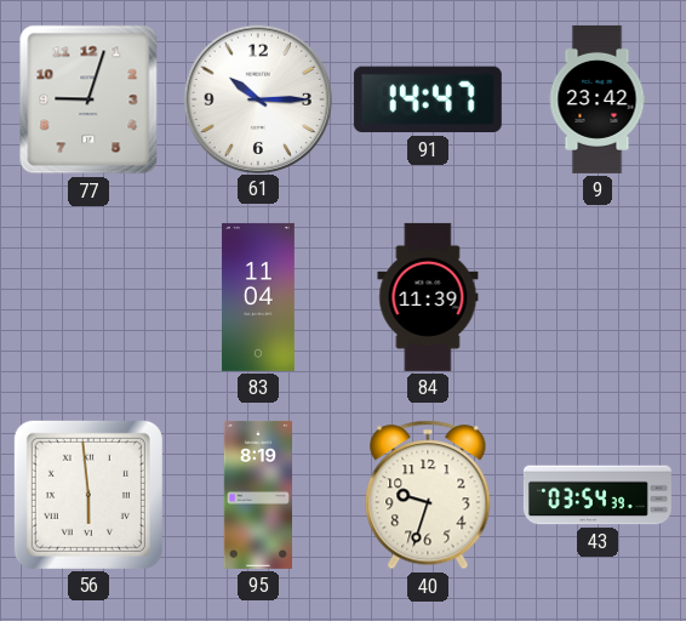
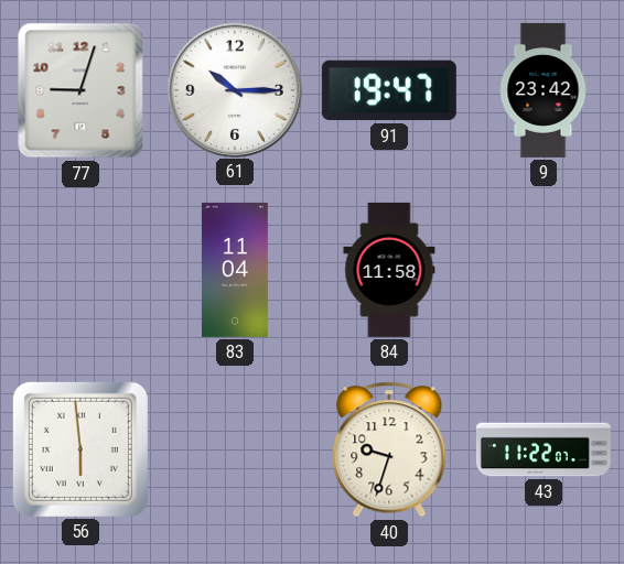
91: 14:47 -> 19:47 (389, 90)
84: 11:39 -> 11:58 (389, 270)
95: 8:19 -> none (257, 495)
43: 03:54 -> 11:22 (544, 449)
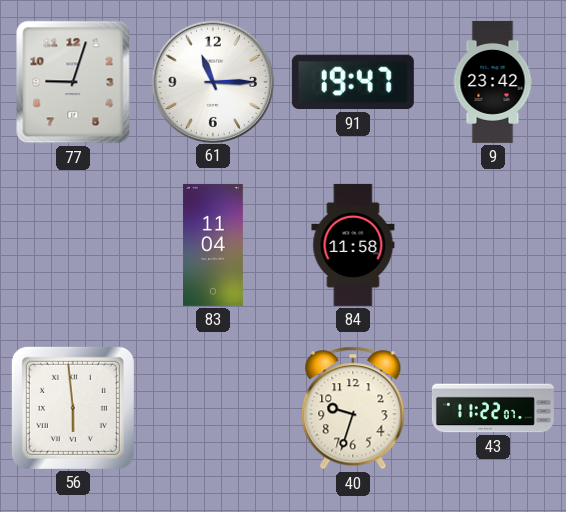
61: 10:15 -> 11:15 (212, 81)
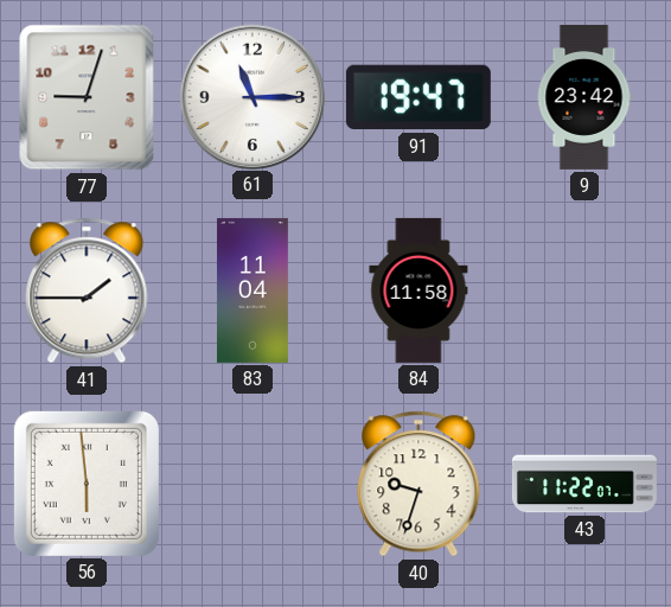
41: none -> 1:45 (87, 290)
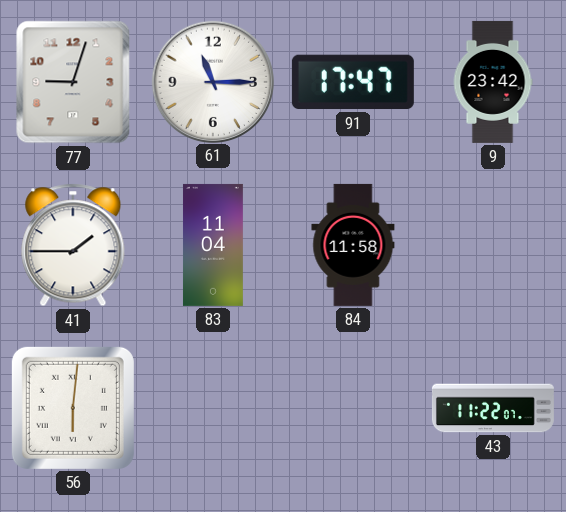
91: 19:47 -> 17:47 (353, 82)
56: 5:59 -> 6:01 (73, 408)
40: 9:33 -> none (418, 484)
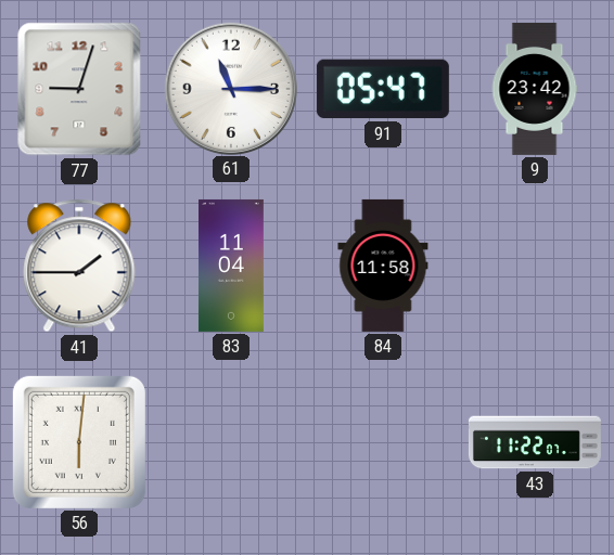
91: 17:47 -> 05:47 (383, 89)
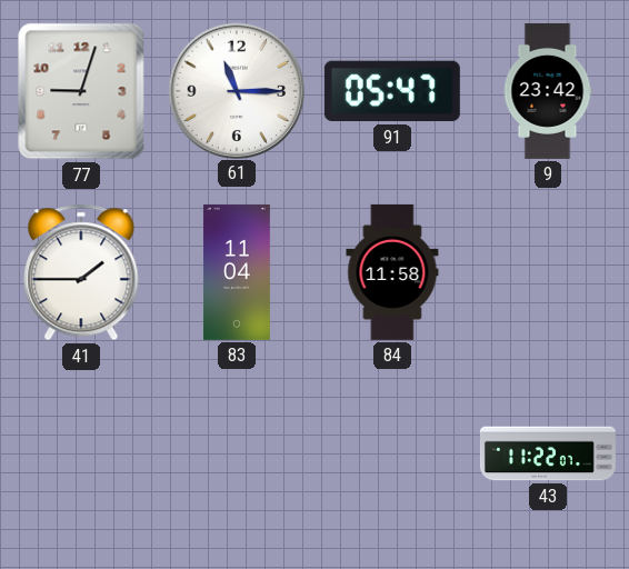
56: 6:01 -> none (79, 442)
